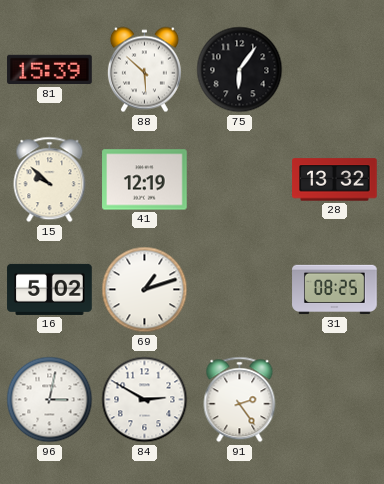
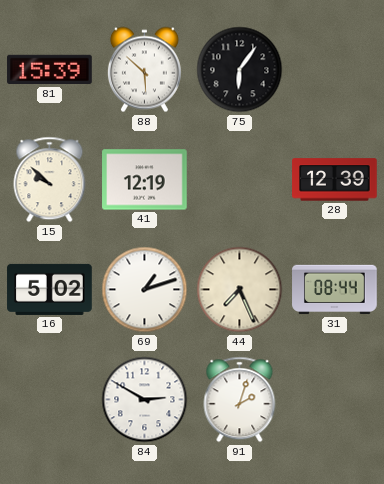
28: 13:32 -> 12:39 (335, 180)
44: none -> 7:26 (240, 290)
31: 08:25 -> 08:44 (335, 290)
96: 3:02 -> none (50, 400)
91: 2:24 -> 2:03 (240, 400)
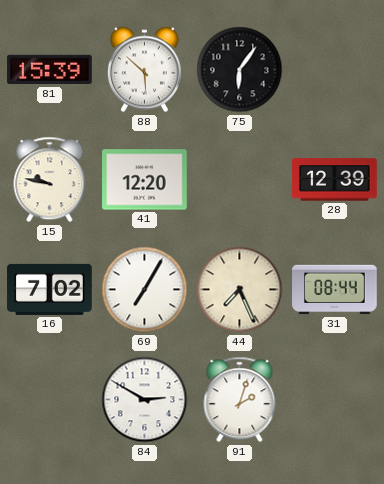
15: 9:52 -> 9:47 (50, 180)
41: 12:19 -> 12:20 (145, 180)
16: 5:02 -> 7:02 (50, 289)
69: 1:12 -> 7:05 (145, 290)
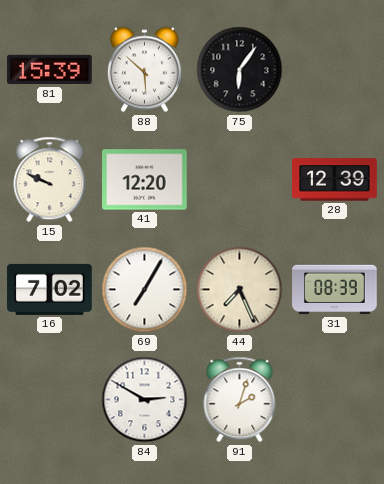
15: 9:47 -> 9:49 (50, 180)
31: 08:44 -> 08:39 (335, 290)
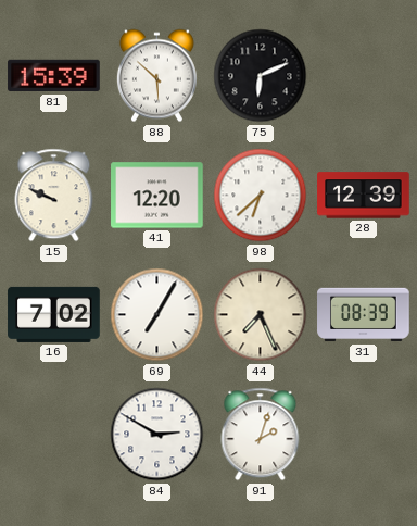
75: 6:06 -> 6:11 (261, 76)
98: none -> 6:38 (261, 196)
